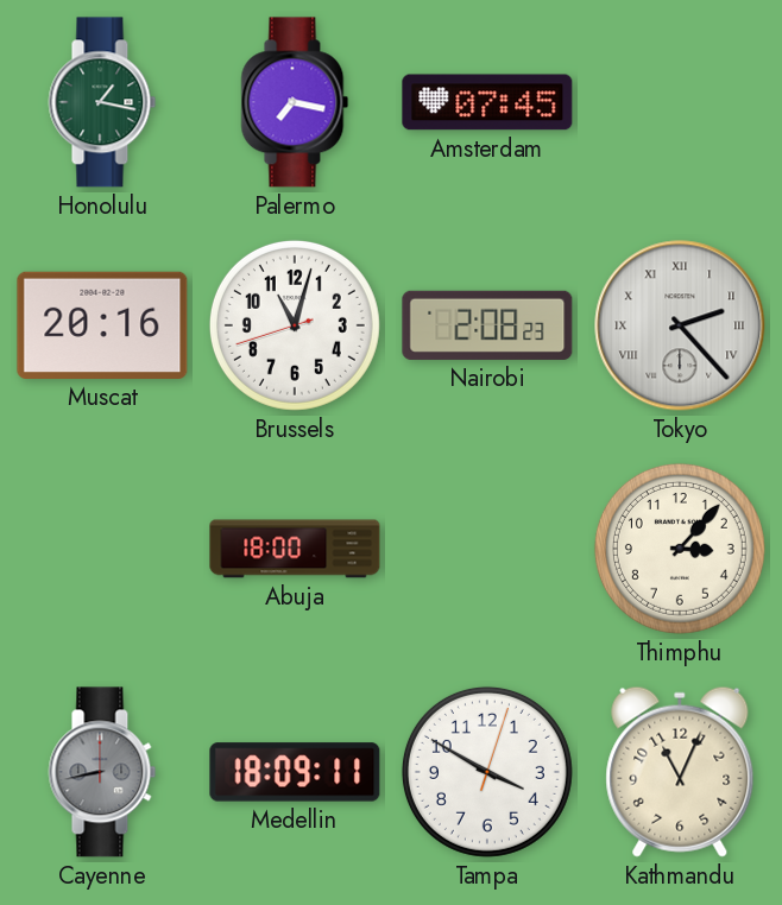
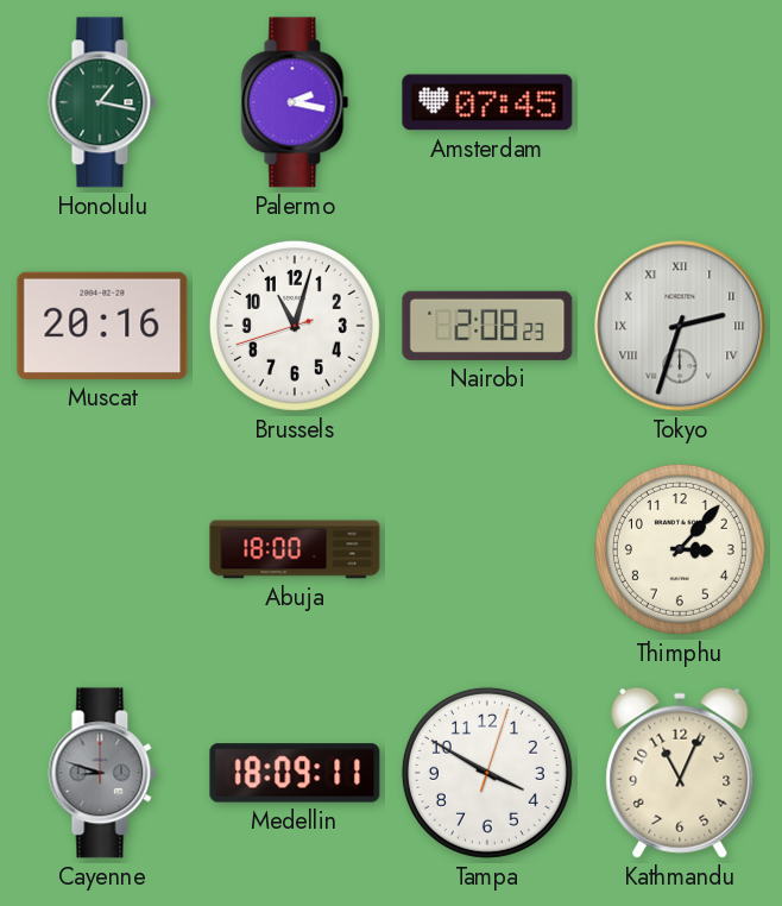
Palermo: 7:17 -> 2:17 (295, 102)
Tokyo: 2:23 -> 2:33 (680, 326)
Cayenne: 8:43 -> 8:48 (102, 773)
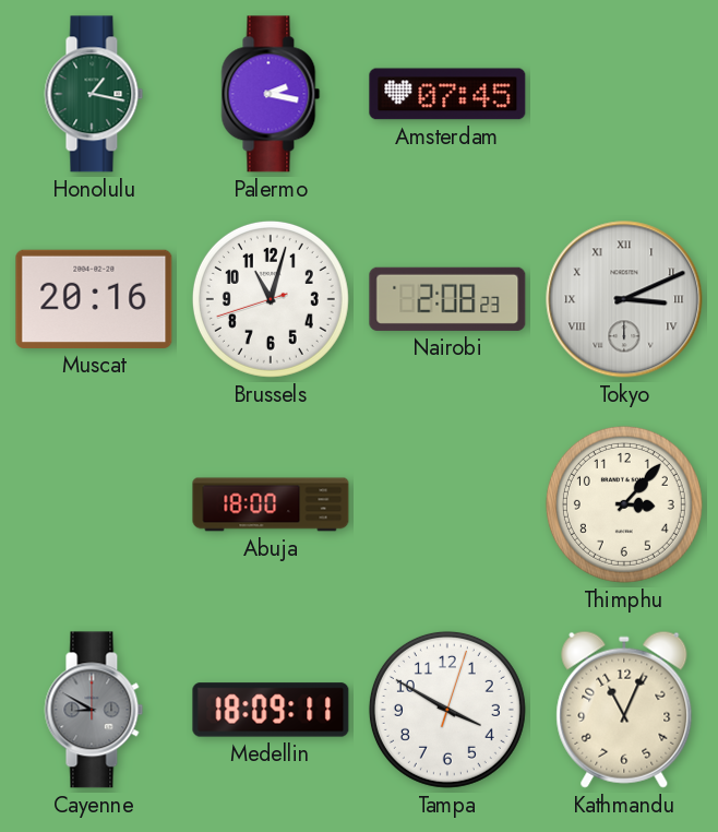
Tokyo: 2:33 -> 3:11 (624, 299)
Cayenne: 8:48 -> 8:50 (94, 710)
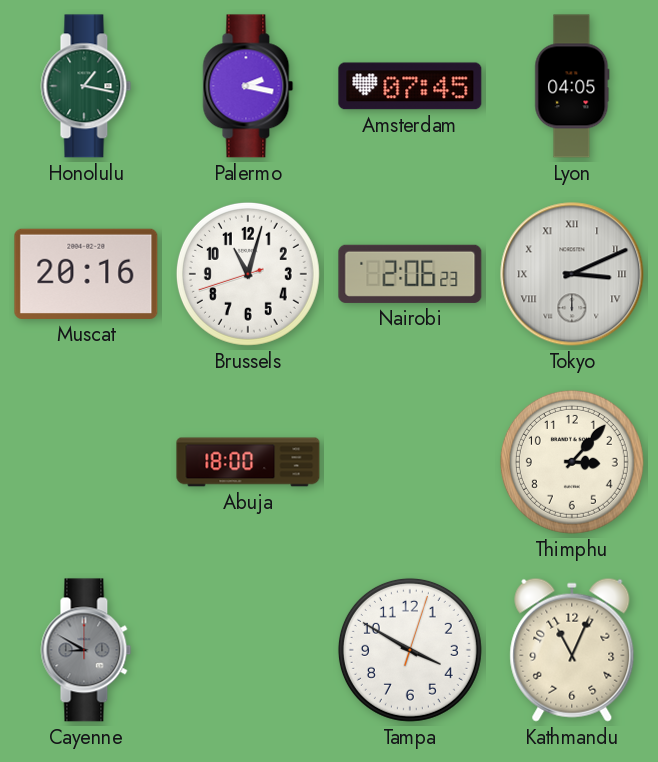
Lyon: none -> 04:05 (572, 86)
Nairobi: 2:08 -> 2:06 (410, 274)
Medellin: 18:09 -> none (271, 710)
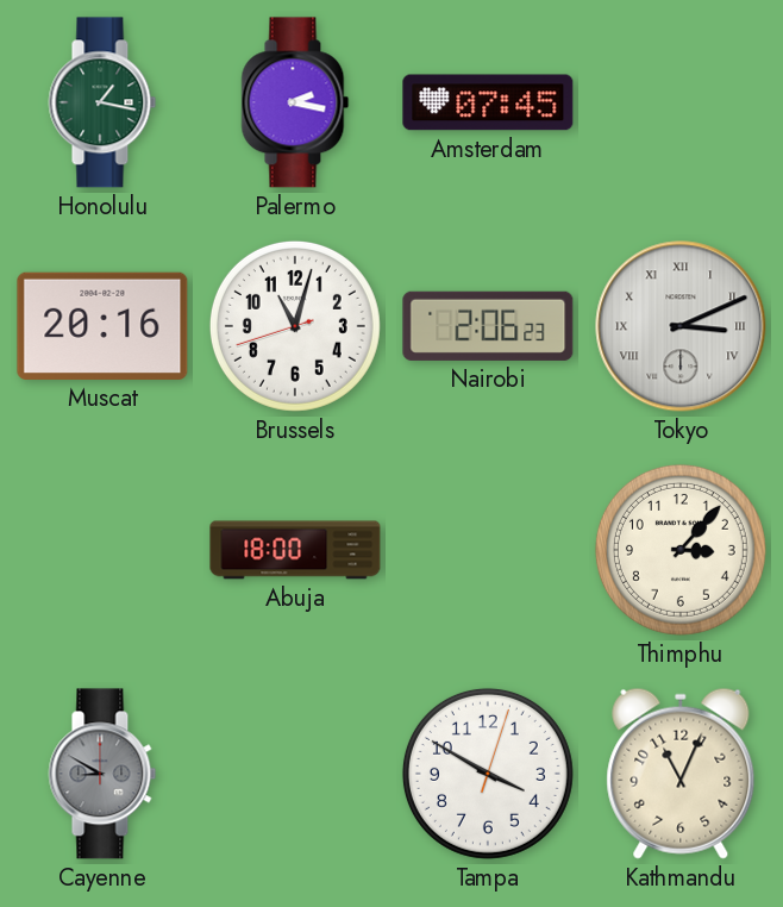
Lyon: 04:05 -> none (572, 86)
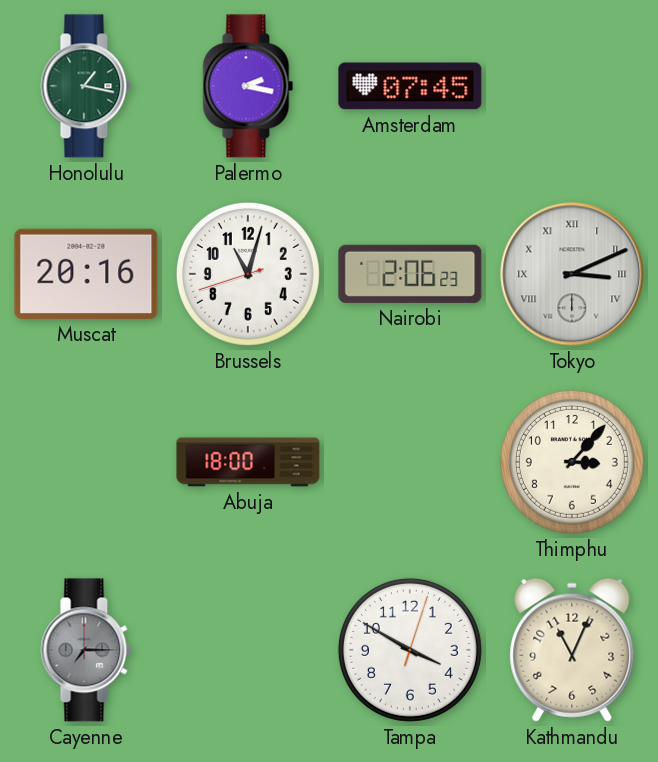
Cayenne: 8:50 -> 7:15 (86, 650)
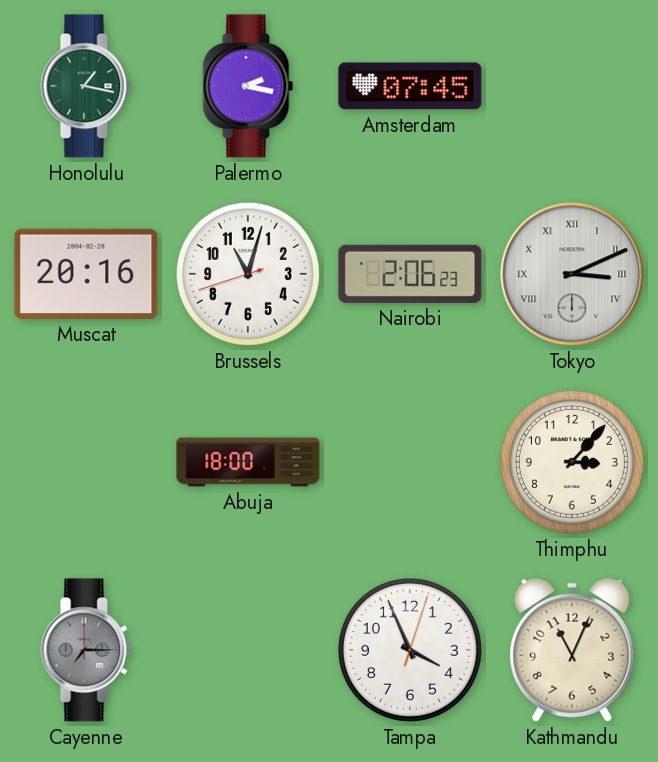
Tampa: 3:50 -> 3:56 (410, 650)
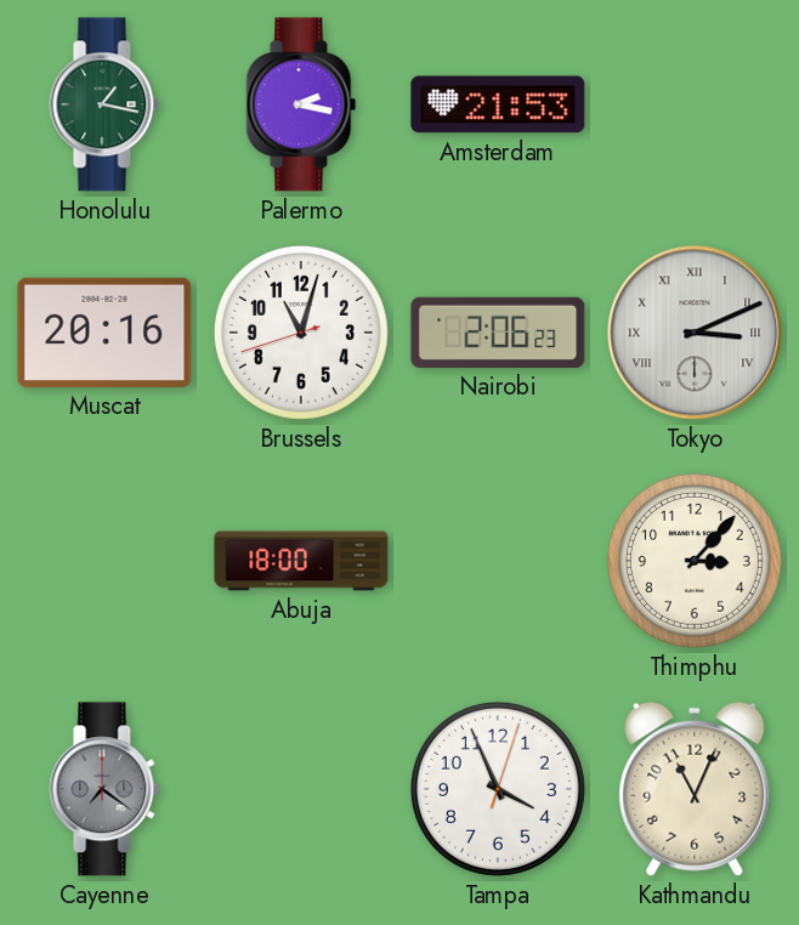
Amsterdam: 07:45 -> 21:53 (498, 104)
Cayenne: 7:15 -> 7:21 (104, 789)
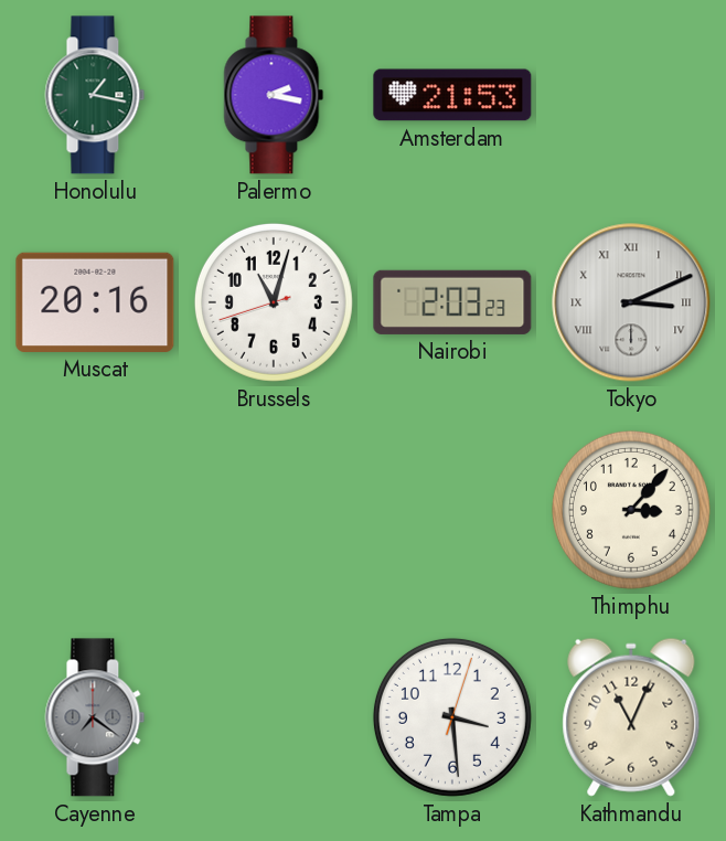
Nairobi: 2:06 -> 2:03 (452, 302)
Abuja: 18:00 -> none (301, 561)
Tampa: 3:56 -> 3:29 (452, 717)
